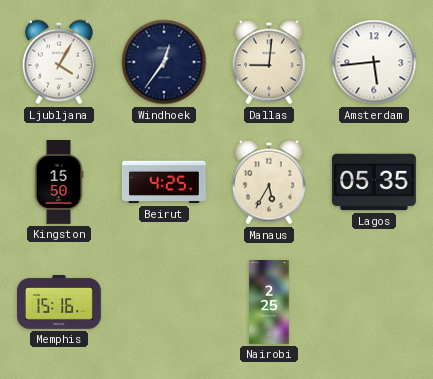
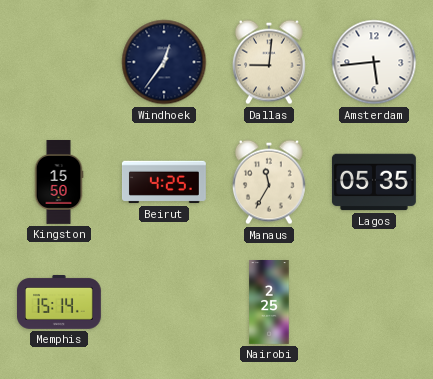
Ljubljana: 4:05 -> none (59, 62)
Manaus: 5:35 -> 11:35 (269, 182)
Memphis: 15:16 -> 15:14 (60, 303)
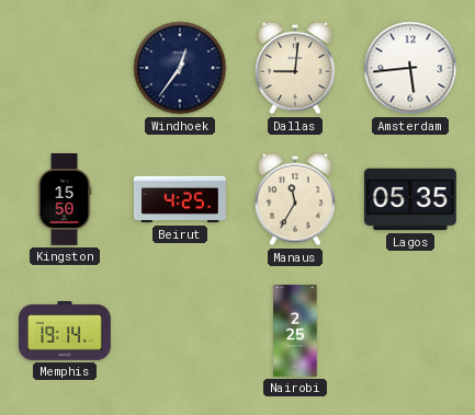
Memphis: 15:14 -> 19:14 (66, 332)
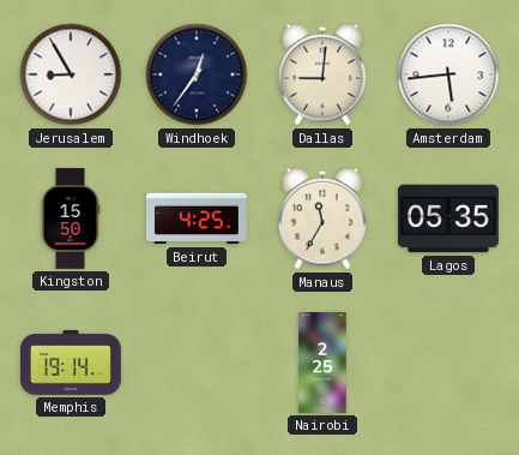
Jerusalem: none -> 8:55 (71, 74)
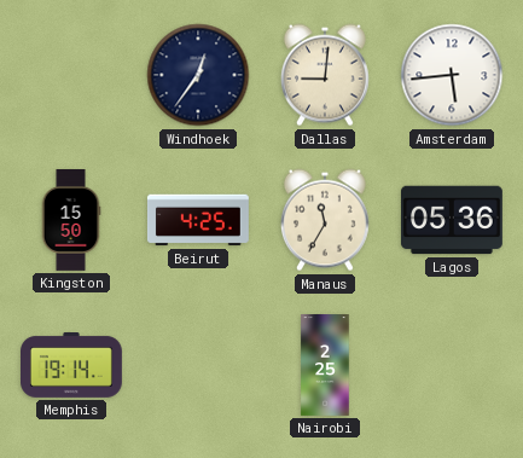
Jerusalem: 8:55 -> none (71, 74)
Lagos: 05:35 -> 05:36 (452, 220)
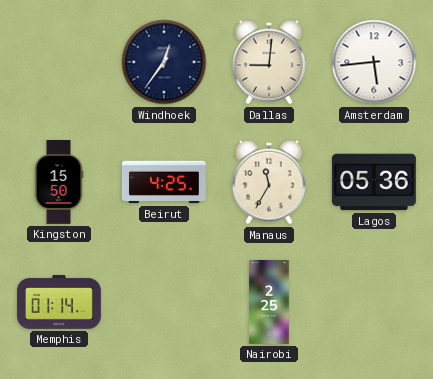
Memphis: 19:14 -> 01:14 (60, 303)
